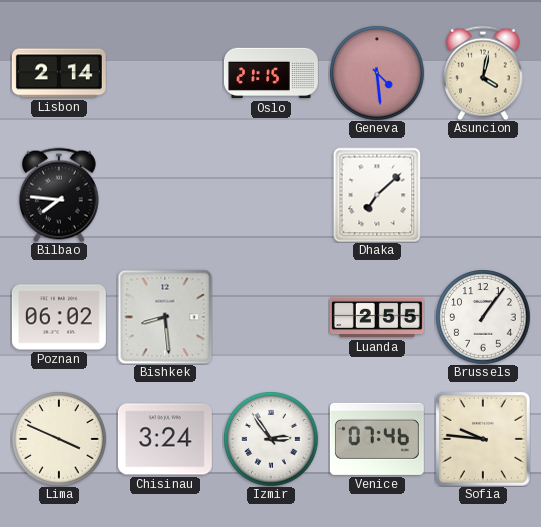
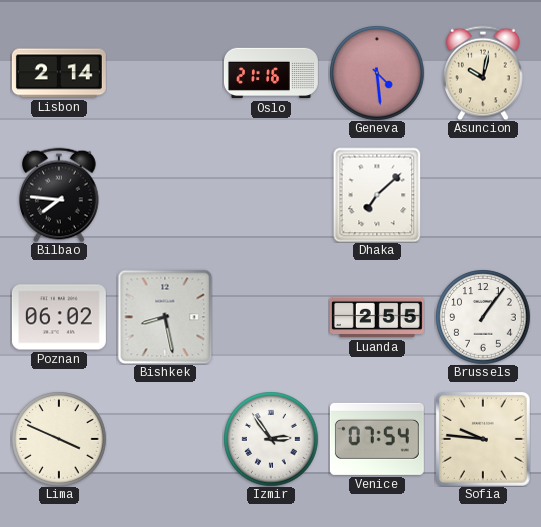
Oslo: 21:15 -> 21:16 (271, 73)
Asuncion: 4:02 -> 10:02 (483, 73)
Bishkek: 8:29 -> 8:28 (165, 317)
Chisinau: 3:24 -> none (165, 439)
Venice: 07:46 -> 07:54 (377, 439)
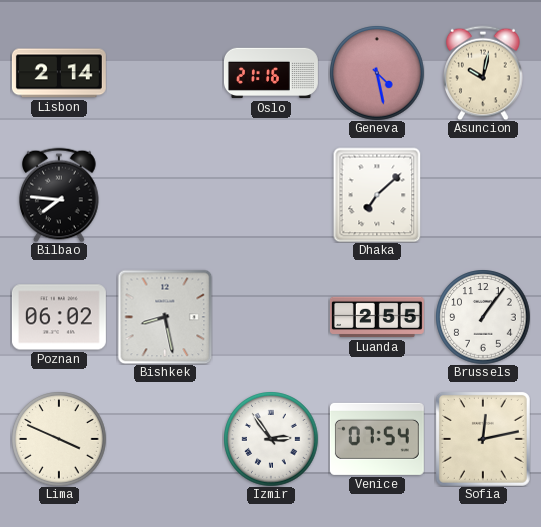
Geneva: 4:29 -> 4:28 (377, 73)
Sofia: 9:46 -> 12:13 (483, 439)
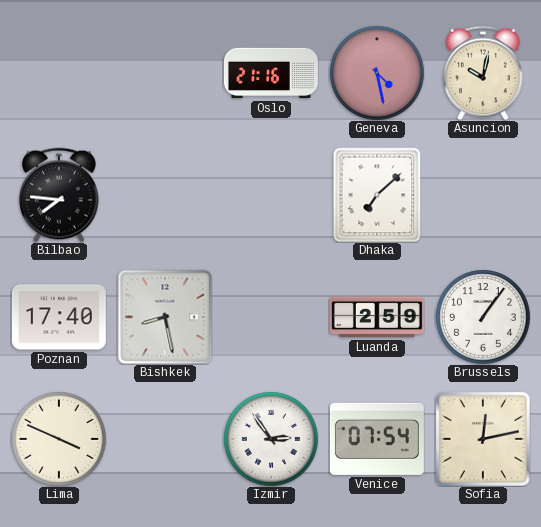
Lisbon: 2:14 -> none (59, 73)
Poznan: 06:02 -> 17:40 (59, 317)
Luanda: 2:55 -> 2:59 (377, 317)
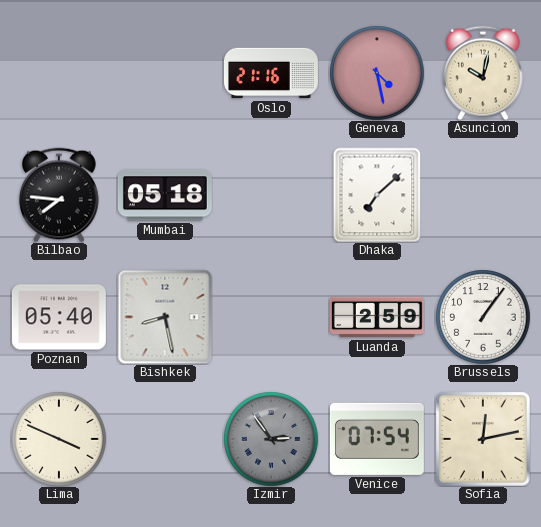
Mumbai: none -> 05:18 (165, 195)
Poznan: 17:40 -> 05:40 (59, 317)
Izmir dial: white -> grey (271, 439)
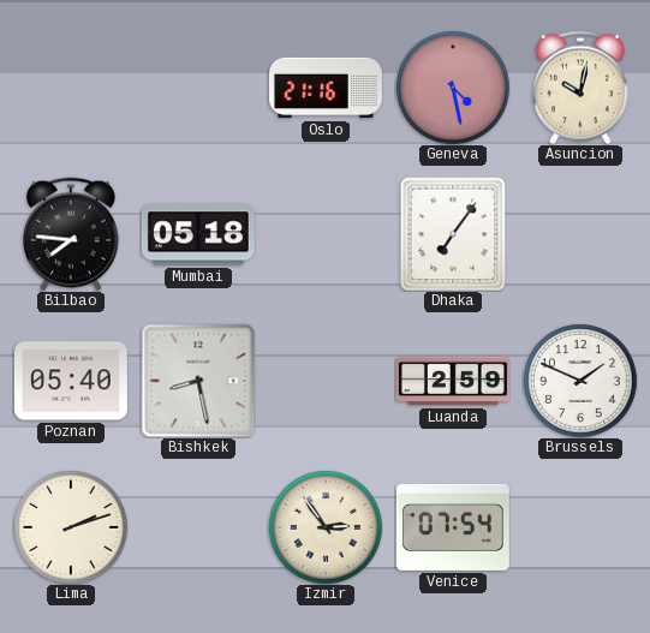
Dhaka: 7:08 -> 7:06 (453, 234)
Brussels: 1:06 -> 1:49 (580, 381)
Lima: 3:49 -> 2:12 (71, 527)
Izmir dial: grey -> cream (326, 527)
Sofia: 12:13 -> none (483, 439)
